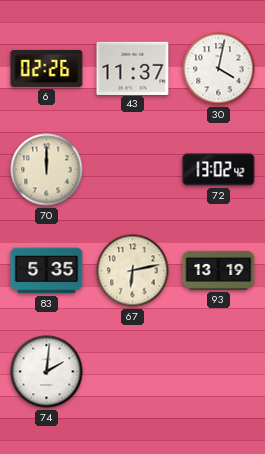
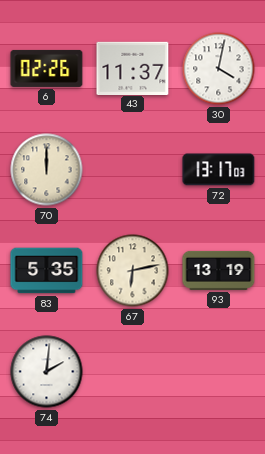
72: 13:02 -> 13:17 (219, 170)
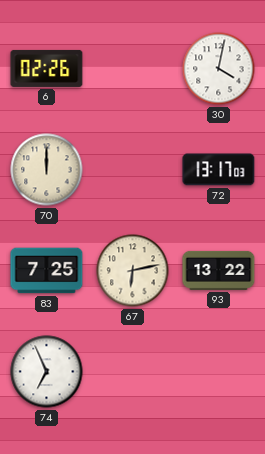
43: 11:37 -> none (133, 68)
83: 5:35 -> 7:25 (47, 271)
93: 13:19 -> 13:22 (219, 270)
74: 2:01 -> 6:56 (47, 372)
